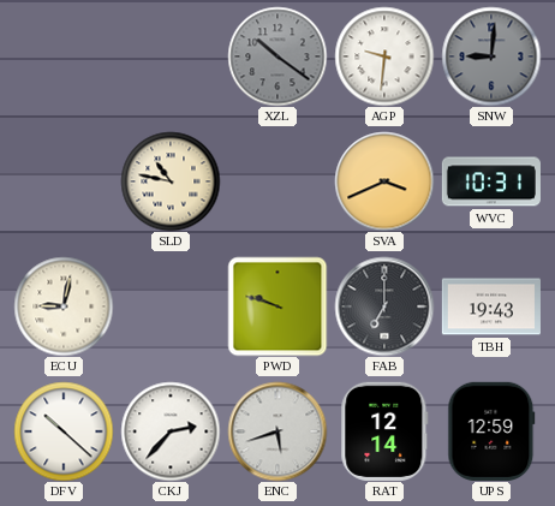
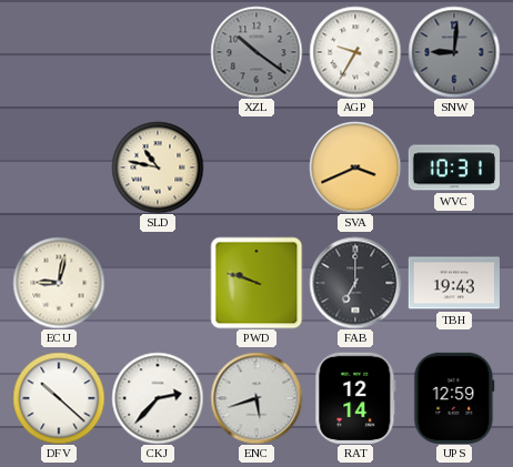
AGP: 9:31 -> 9:35 (355, 52)
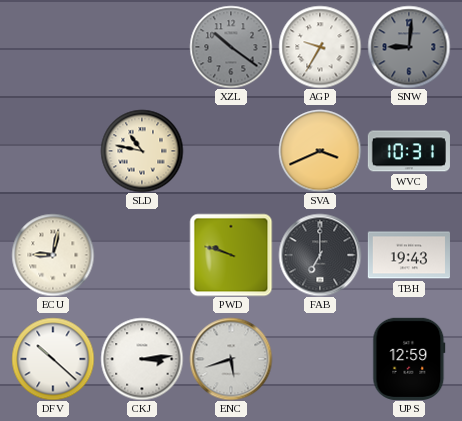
CKJ: 2:37 -> 3:14 (142, 359)
RAT: 12:14 -> none (355, 398)
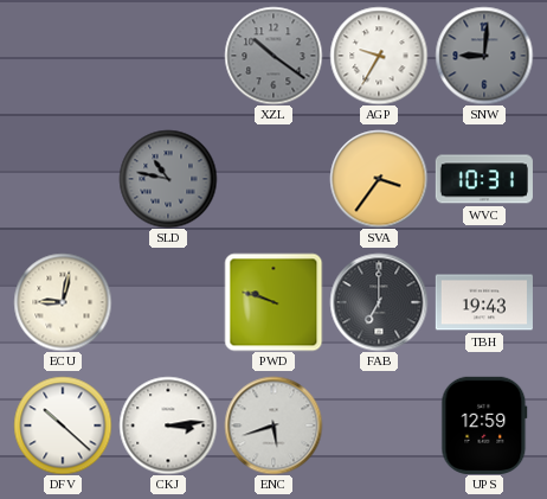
SLD dial: cream -> grey (168, 179)
SVA: 3:41 -> 3:36 (379, 179)
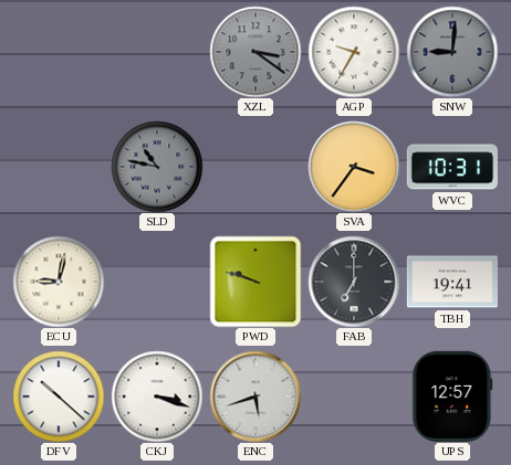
XZL: 10:21 -> 3:21 (255, 52)
TBH: 19:43 -> 19:41 (452, 282)
CKJ: 3:14 -> 3:18 (157, 397)
UPS: 12:59 -> 12:57 (452, 397)
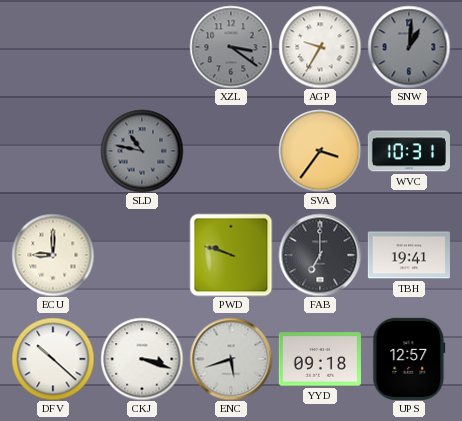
SNW: 9:01 -> 1:01 (409, 47)
ECU: 9:02 -> 9:00 (53, 255)
YYD: none -> 09:18 (320, 359)
